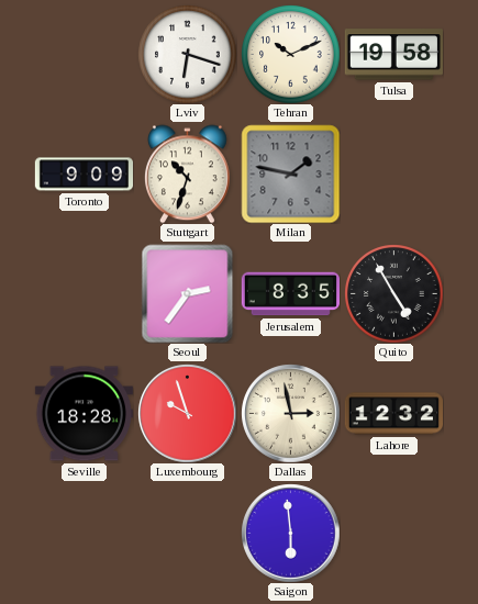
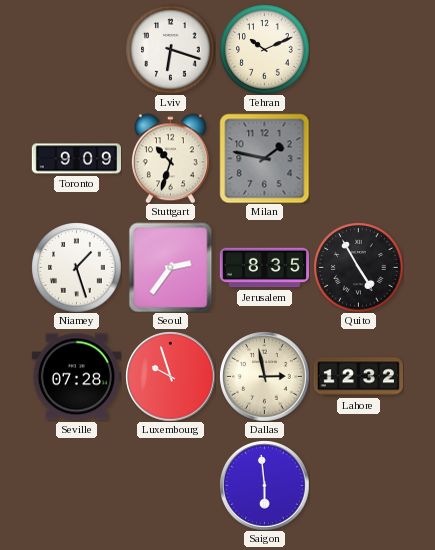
Tulsa: 19:58 -> none (393, 55)
Niamey: none -> 1:27 (76, 267)
Seville: 18:28 -> 07:28 (76, 377)
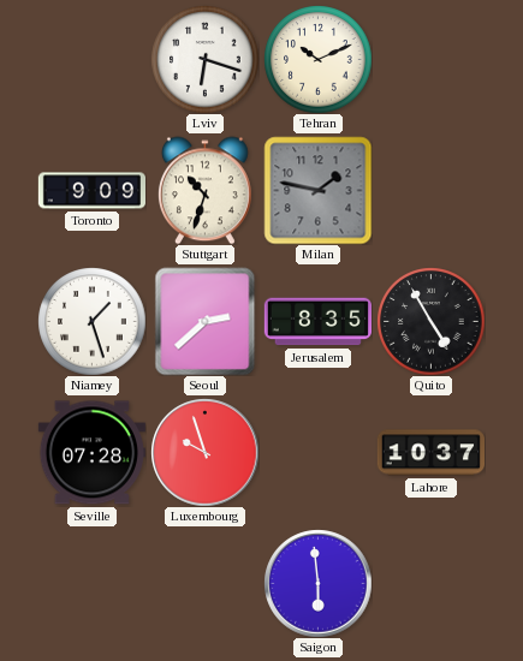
Seoul: 2:36 -> 2:38 (206, 321)
Dallas: 2:58 -> none (264, 376)
Lahore: 12:32 -> 10:37 (430, 453)
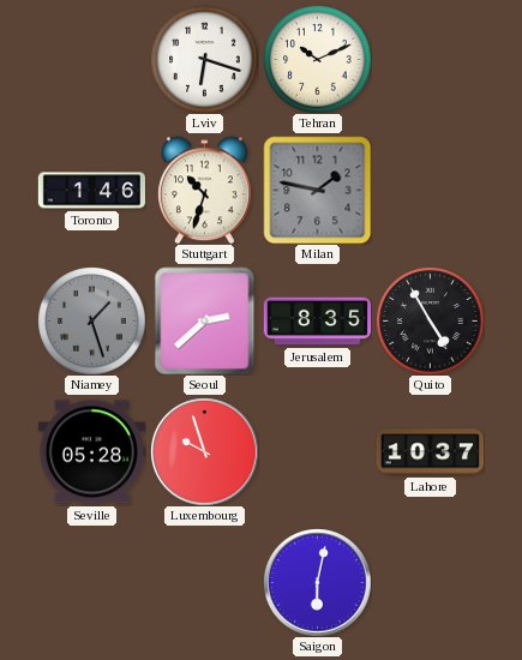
Toronto: 9:09 -> 1:46 (91, 191)
Niamey dial: white -> grey (91, 320)
Seville: 07:28 -> 05:28 (91, 452)
Saigon: 5:59 -> 6:02 (317, 582)
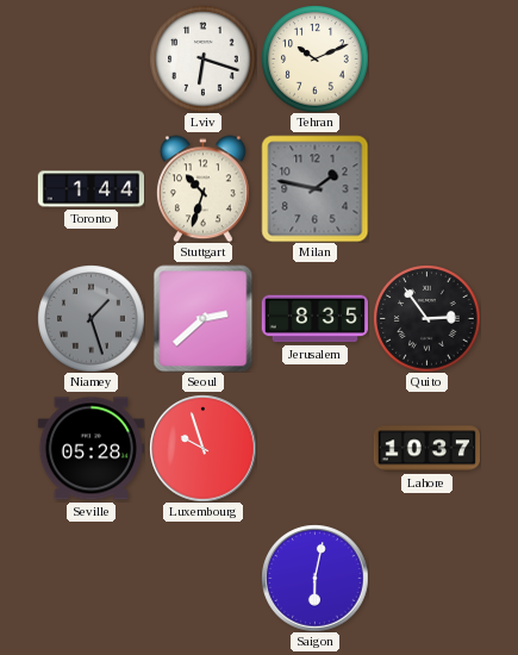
Toronto: 1:46 -> 1:44 (91, 189)
Quito: 4:55 -> 2:54 (426, 318)
